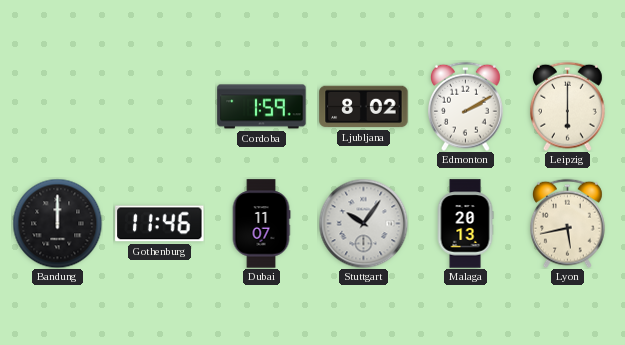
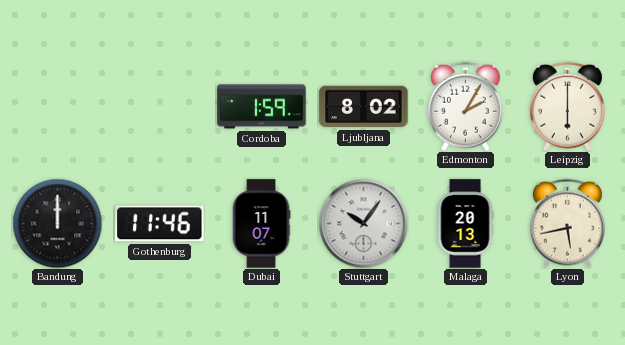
Edmonton: 2:10 -> 2:05 (466, 106)
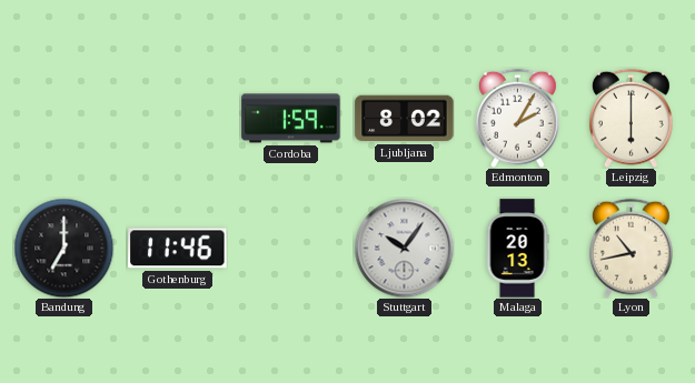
Bandung: 12:00 -> 7:00 (63, 248)
Dubai: 11:07 -> none (261, 224)
Lyon: 5:43 -> 10:43 (632, 248)
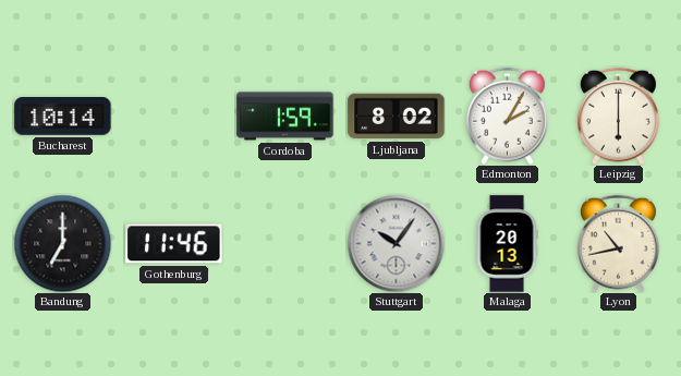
Bucharest: none -> 10:14 (63, 117)
